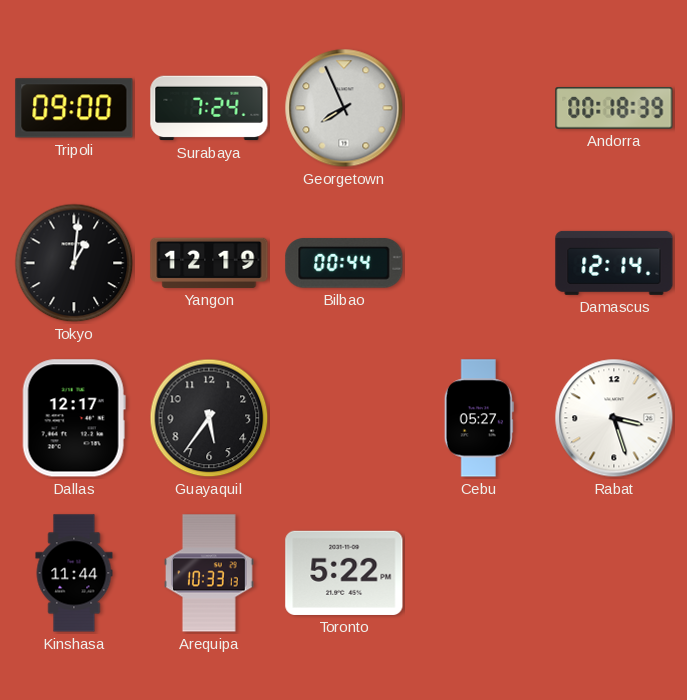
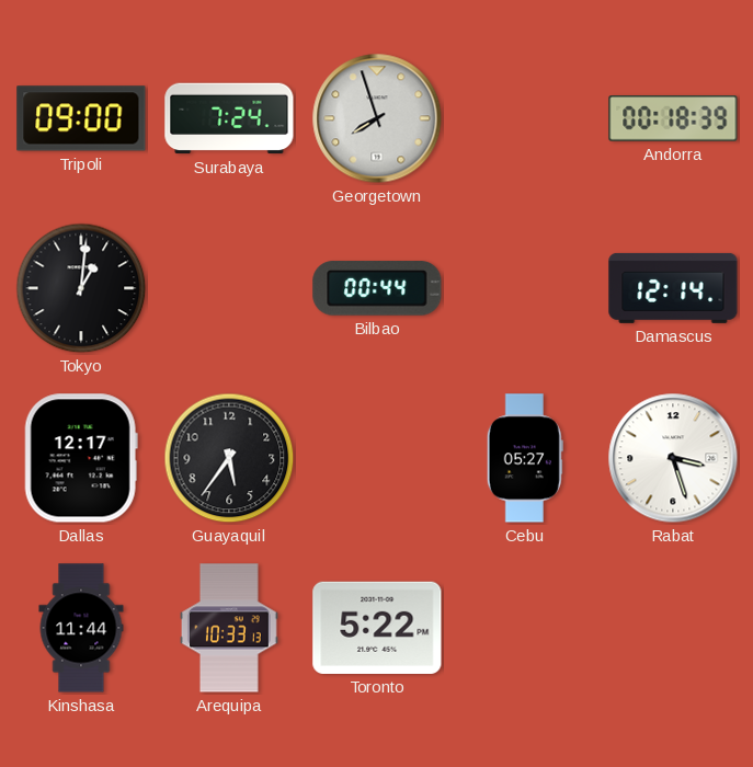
Georgetown: 7:56 -> 7:57 (377, 118)
Yangon: 12:19 -> none (209, 263)
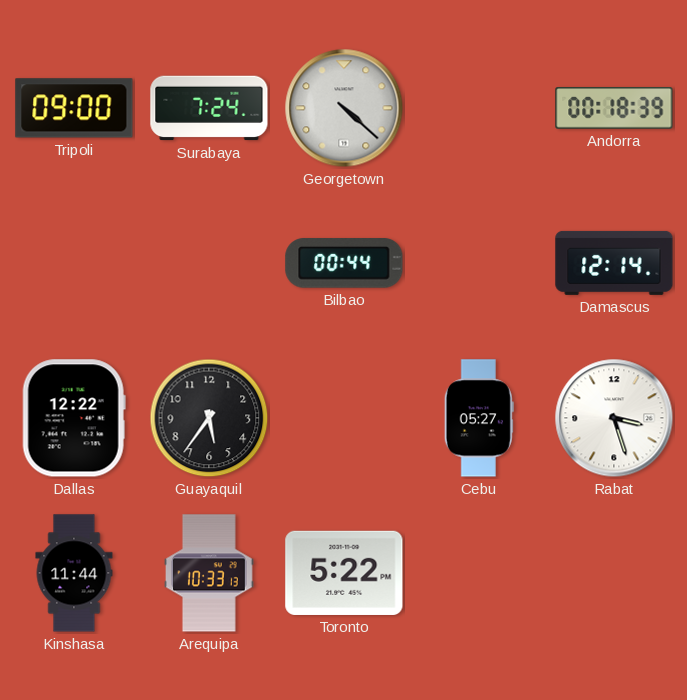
Georgetown: 7:57 -> 4:22 (344, 108)
Tokyo: 1:01 -> none (81, 288)
Dallas: 12:17 -> 12:22 (74, 418)
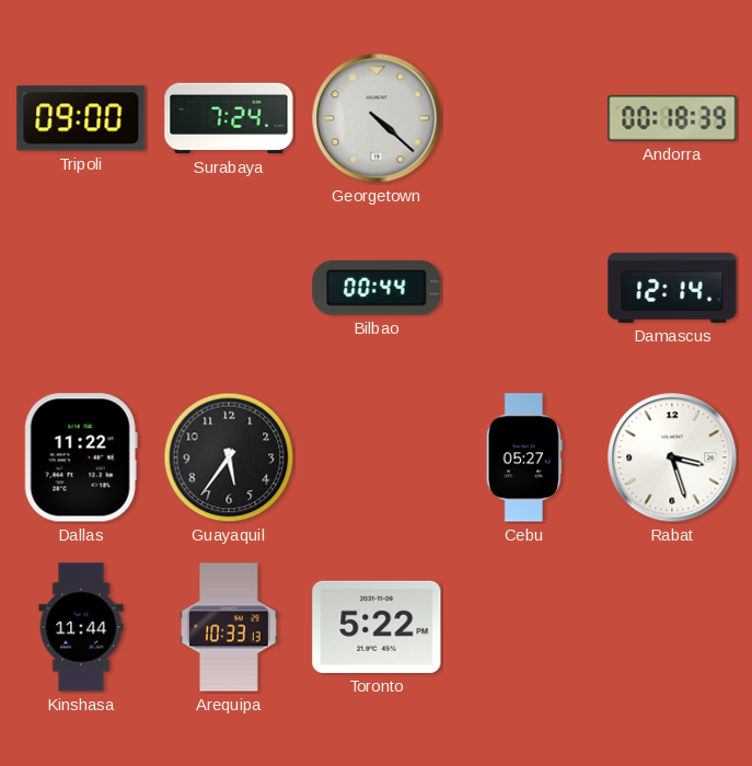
Dallas: 12:22 -> 11:22 (81, 457)
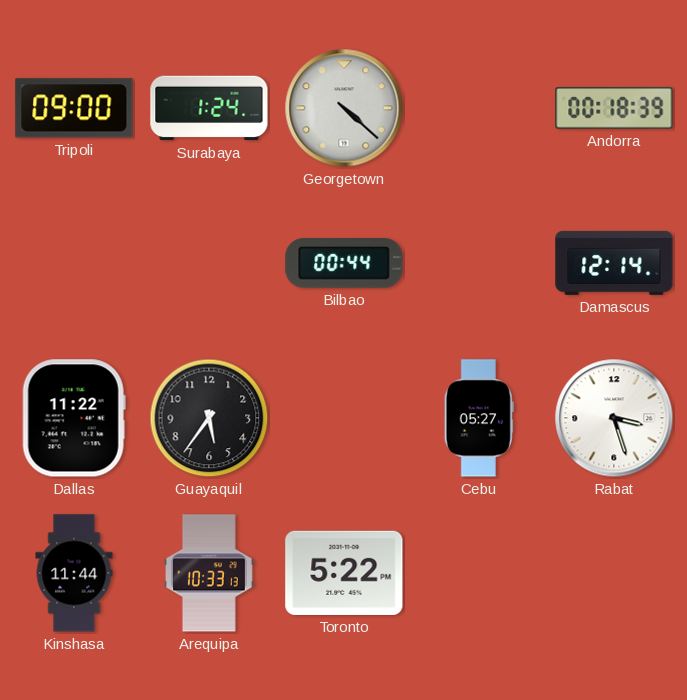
Surabaya: 7:24 -> 1:24 (209, 108)
